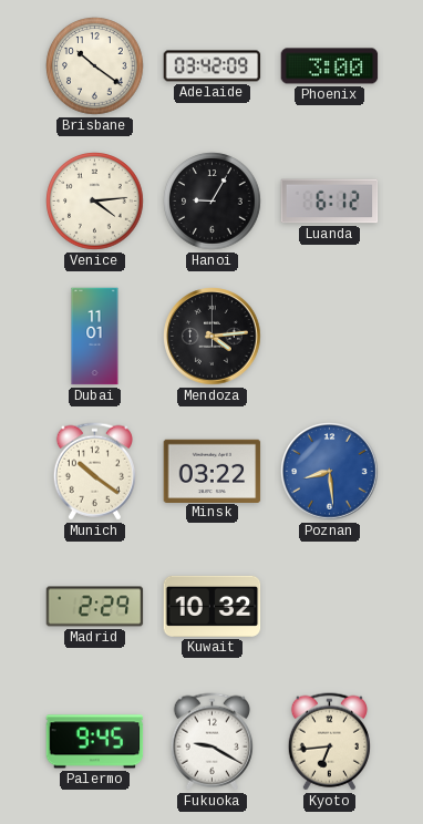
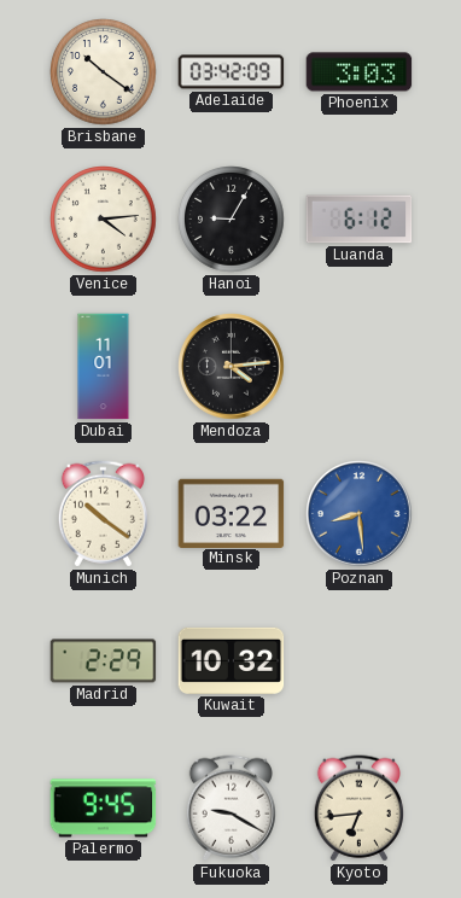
Phoenix: 3:00 -> 3:03 (360, 72)
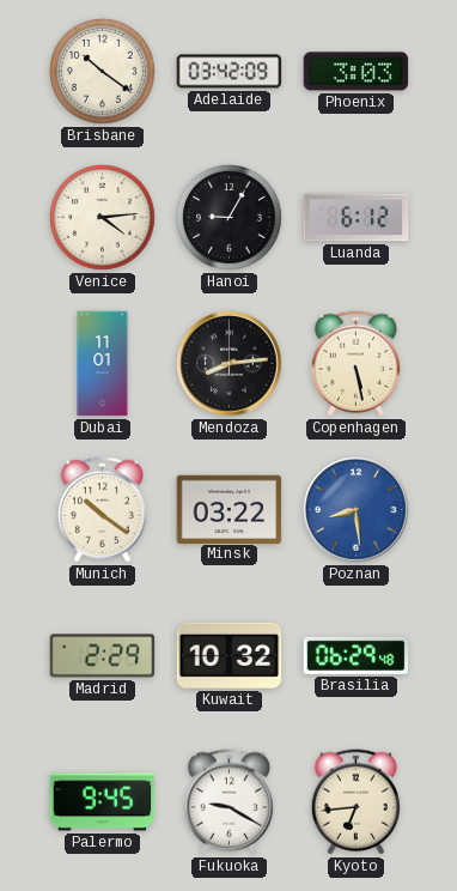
Mendoza: 4:14 -> 8:14 (230, 364)
Copenhagen: none -> 5:28 (355, 364)
Brasilia: none -> 06:29 (357, 655)
